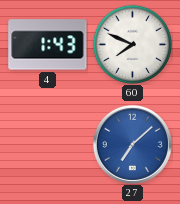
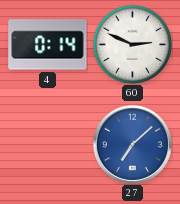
4: 1:43 -> 0:14 (48, 45)
60: 7:49 -> 2:49 (132, 44)
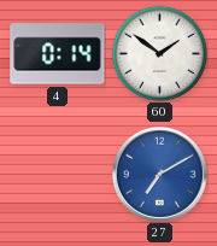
60: 2:49 -> 1:51 (159, 53)
27: 7:08 -> 7:10 (159, 174)
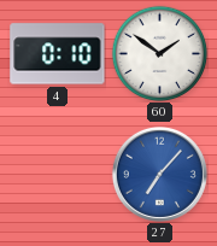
4: 0:14 -> 0:10 (58, 54)
27: 7:10 -> 7:07 (159, 174)
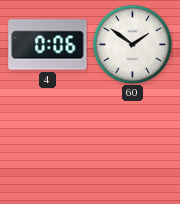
4: 0:10 -> 0:06 (48, 45)
27: 7:07 -> none (159, 174)
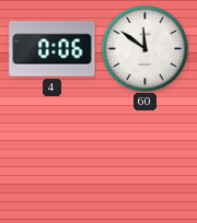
60: 1:51 -> 11:51 (144, 48)
